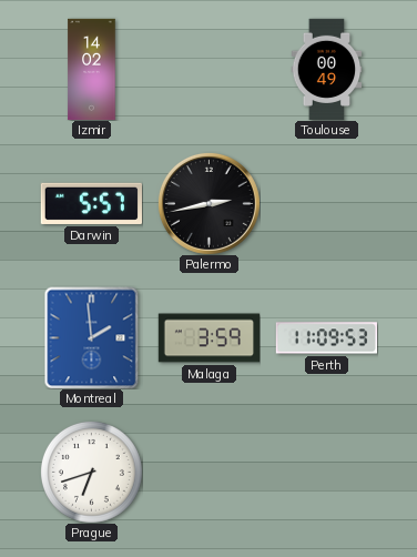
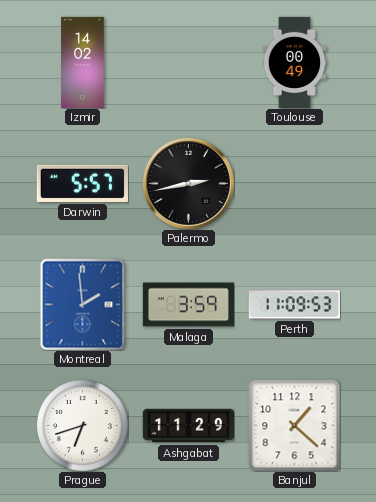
Ashgabat: none -> 11:29 (188, 426)
Banjul: none -> 1:22 (294, 425)
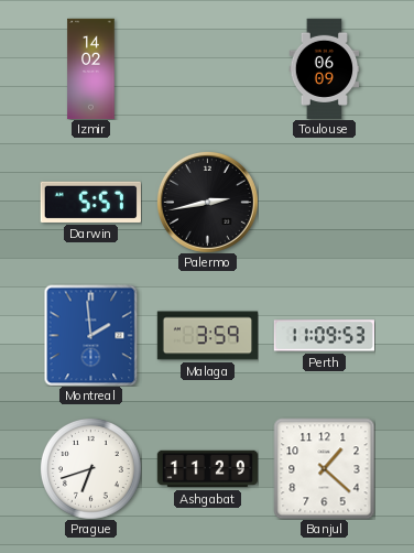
Toulouse: 00:49 -> 06:09 (325, 68)
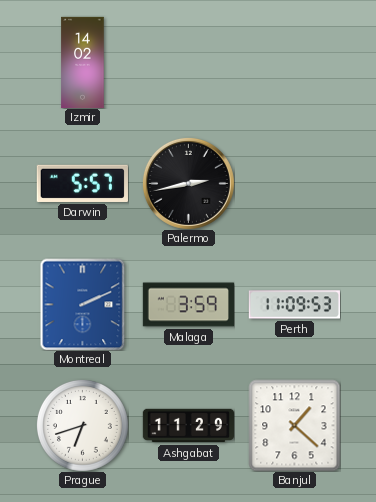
Toulouse: 06:09 -> none (325, 68)
Montreal: 1:59 -> 2:11 (83, 304)
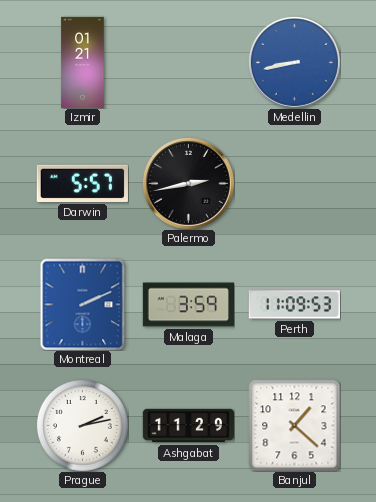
Izmir: 14:02 -> 01:21 (83, 62)
Medellin: none -> 8:43 (294, 62)
Prague: 6:42 -> 2:13 (82, 425)
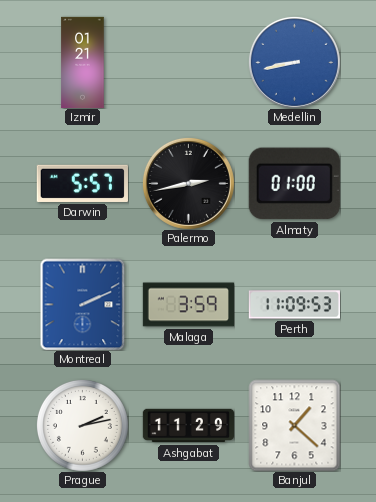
Almaty: none -> 01:00 (294, 184)
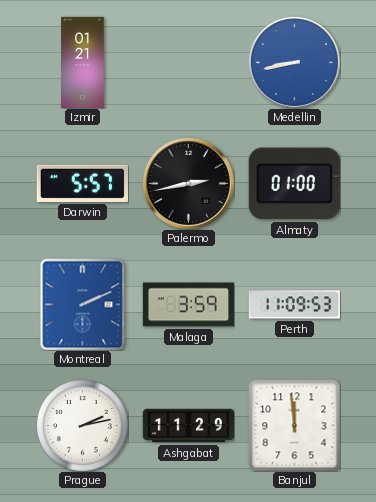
Banjul: 1:22 -> 11:59 (294, 425)
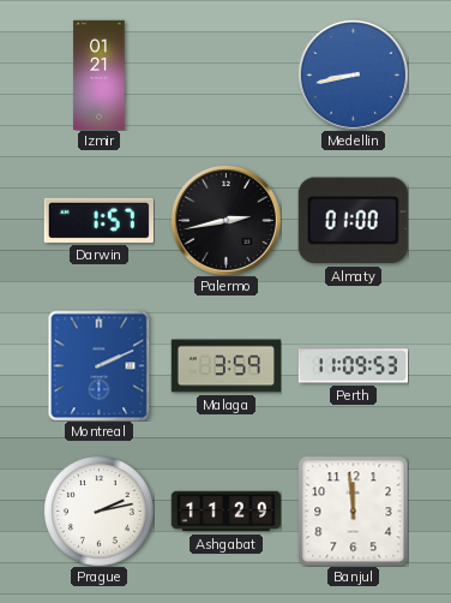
Darwin: 5:57 -> 1:57 (98, 220)
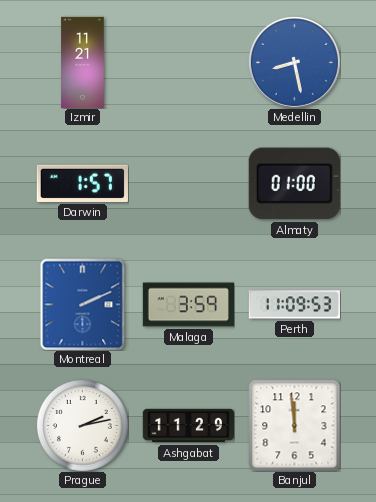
Izmir: 01:21 -> 11:21 (83, 62)
Medellin: 8:43 -> 8:28 (294, 62)
Palermo: 2:43 -> none (225, 220)
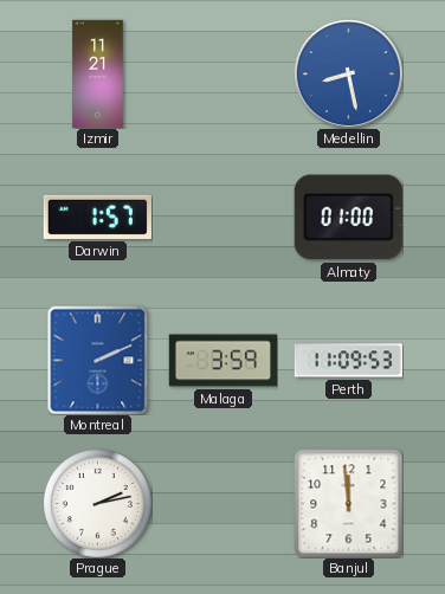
Ashgabat: 11:29 -> none (188, 426)
